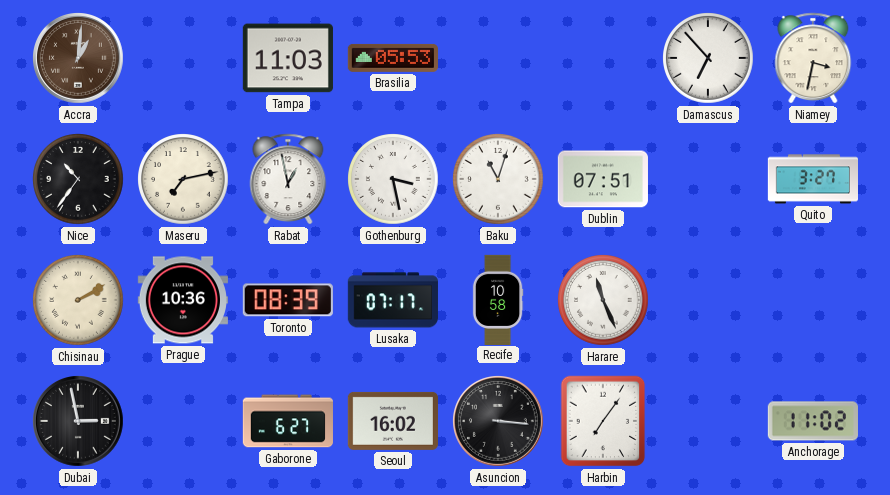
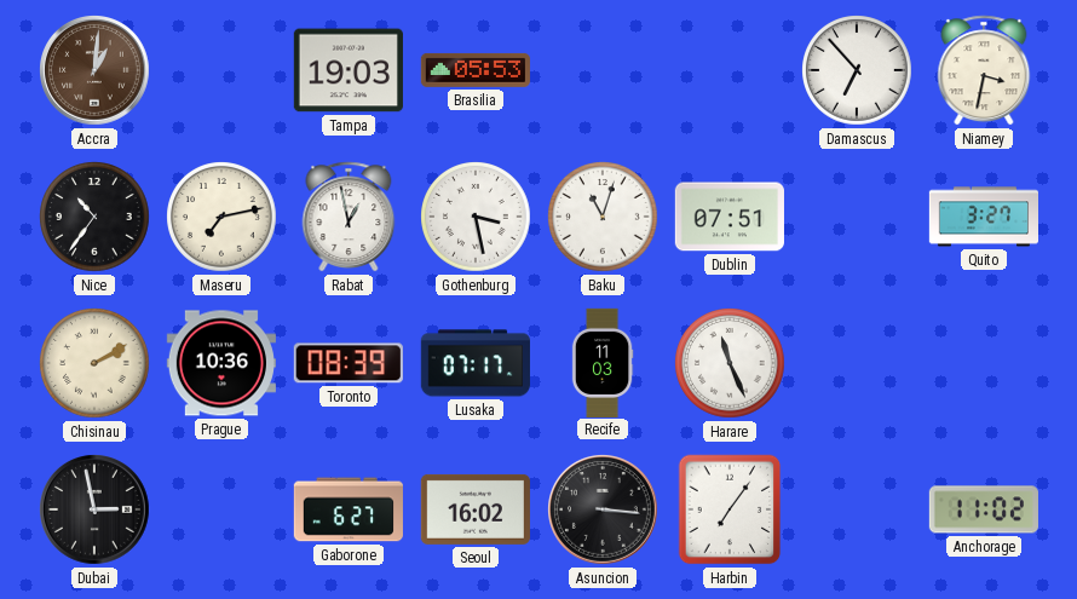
Tampa: 11:03 -> 19:03 (349, 70)
Recife: 10:58 -> 11:03 (603, 362)
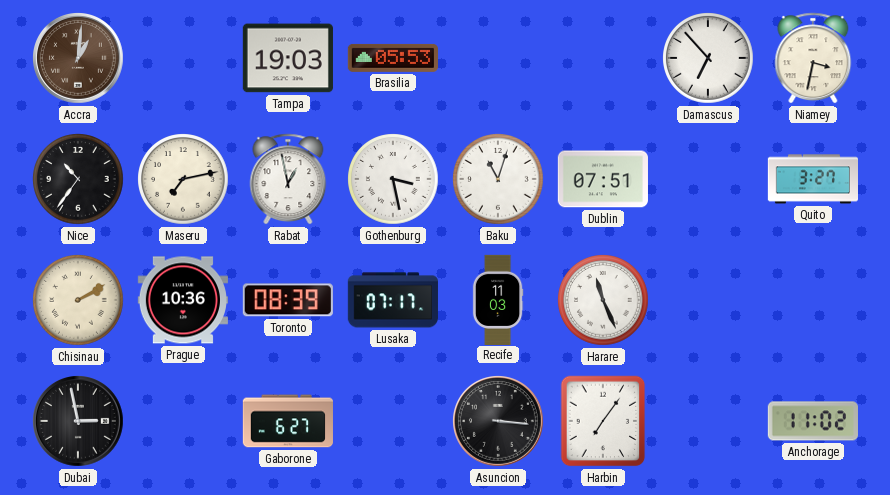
Seoul: 16:02 -> none (476, 509)
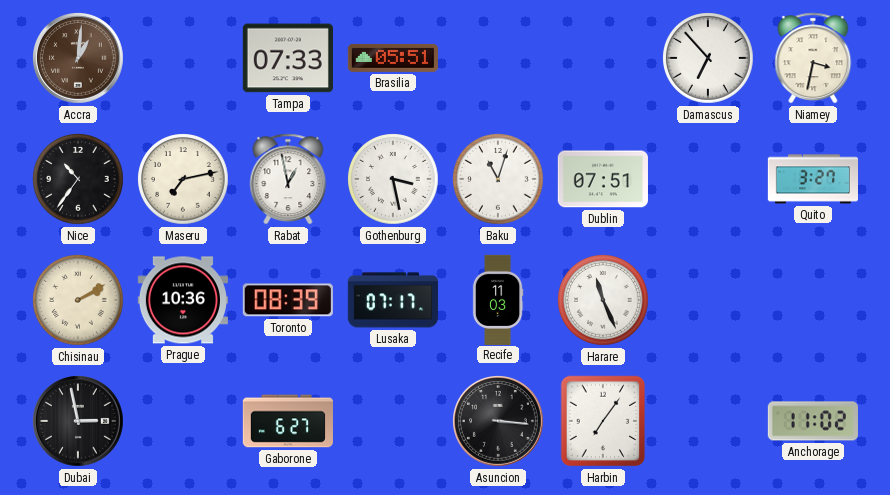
Tampa: 19:03 -> 07:33 (288, 58)
Brasilia: 05:53 -> 05:51 (393, 58)
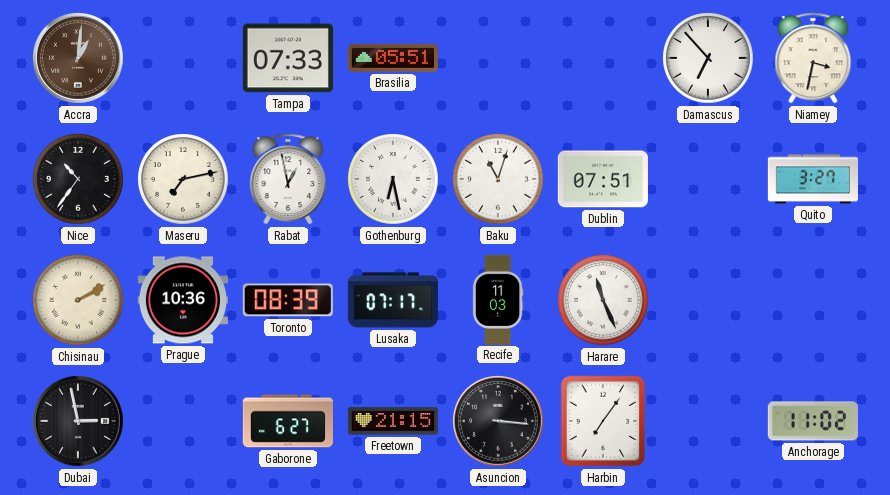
Gothenburg: 3:28 -> 6:28 (393, 179)
Freetown: none -> 21:15 (393, 421)
